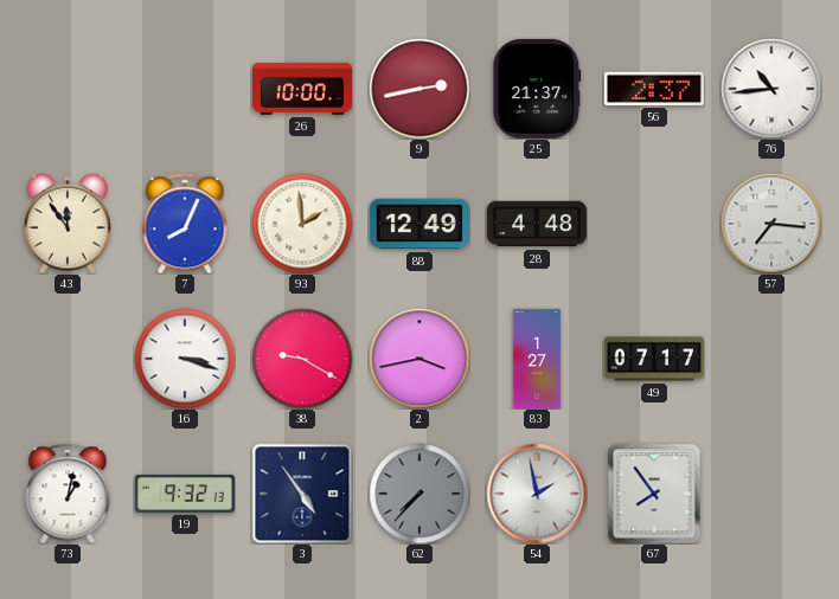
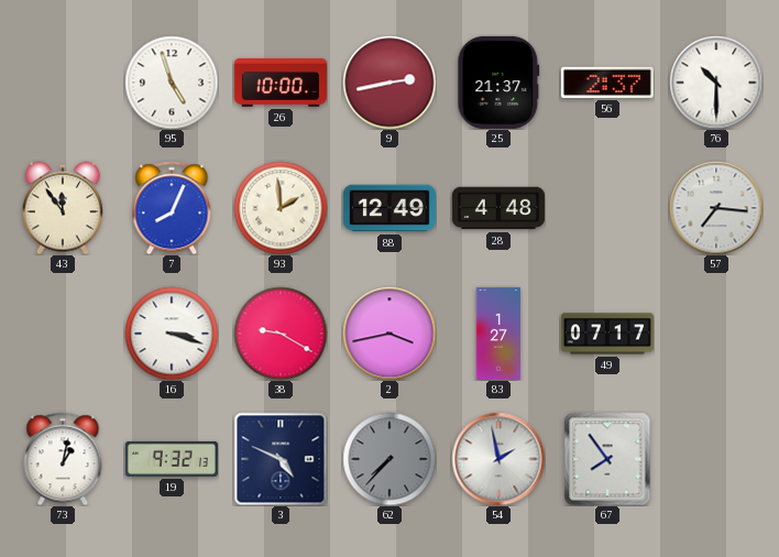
95: none -> 4:57 (172, 83)
76: 10:44 -> 10:30 (716, 83)
3: 4:54 -> 4:49 (281, 459)
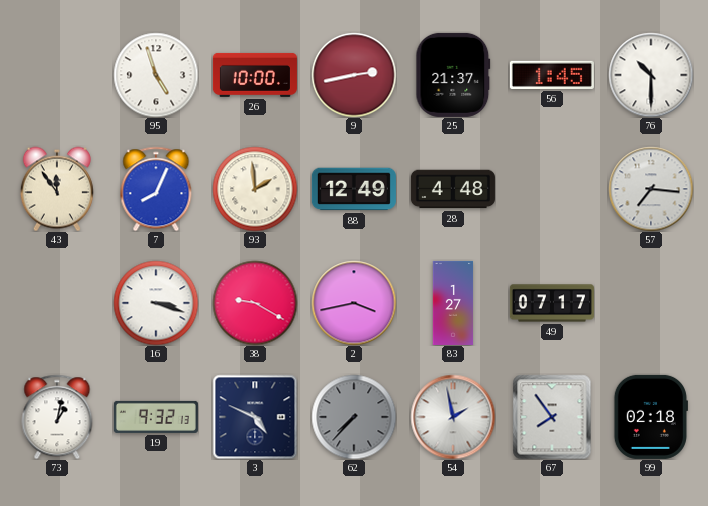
56: 2:37 -> 1:45 (552, 75)
99: none -> 02:18 (651, 417)
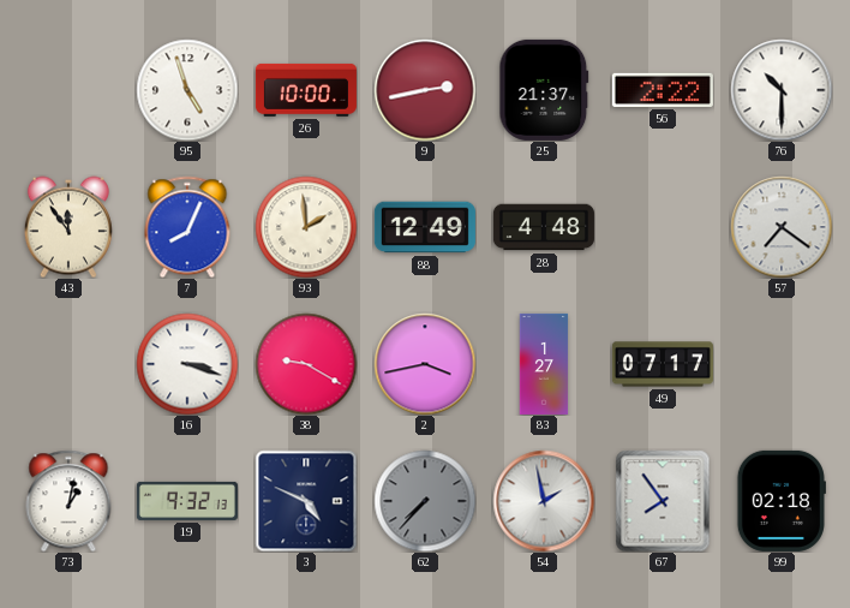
56: 1:45 -> 2:22 (663, 90)
57: 7:16 -> 7:21 (782, 227)
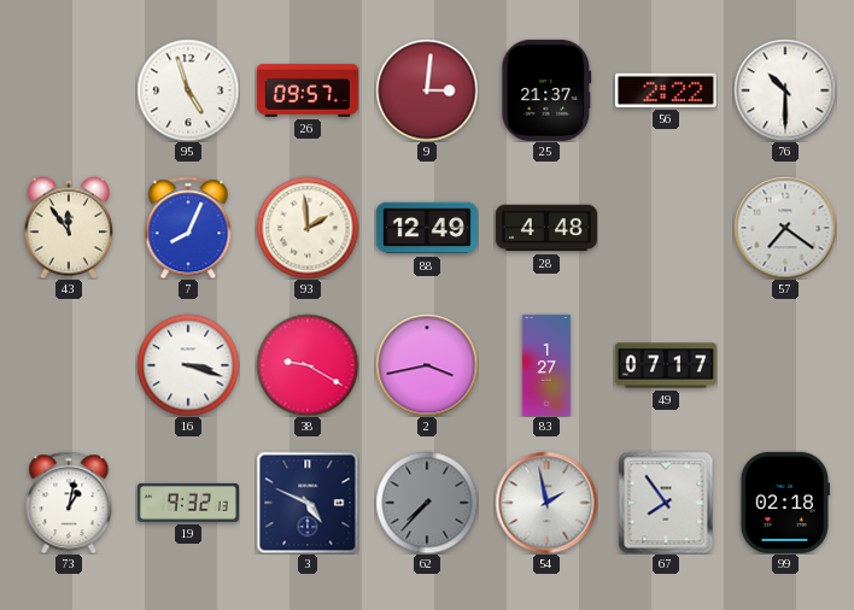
26: 10:00 -> 09:57 (308, 90)
9: 2:43 -> 3:01 (427, 90)
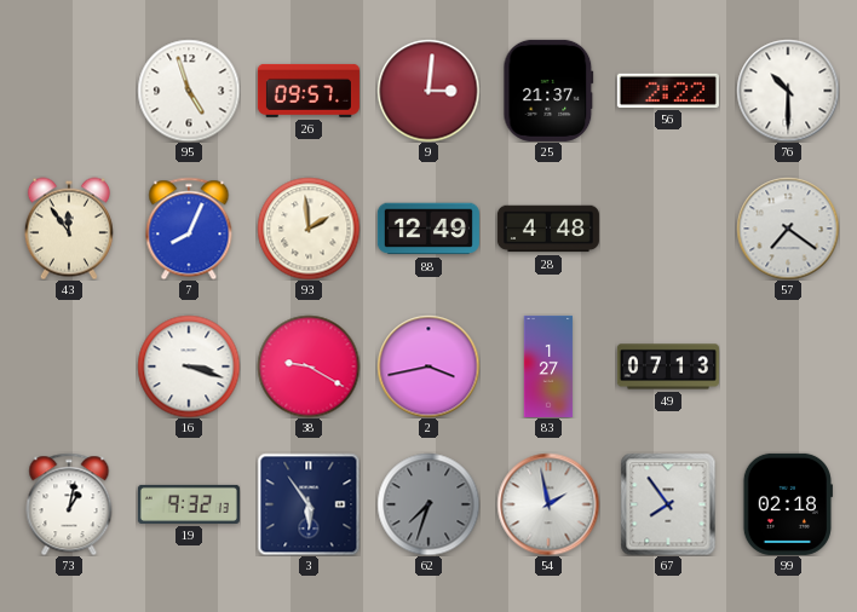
49: 07:17 -> 07:13 (668, 366)
3: 4:49 -> 5:54 (309, 504)
62: 7:37 -> 7:33 (428, 504)
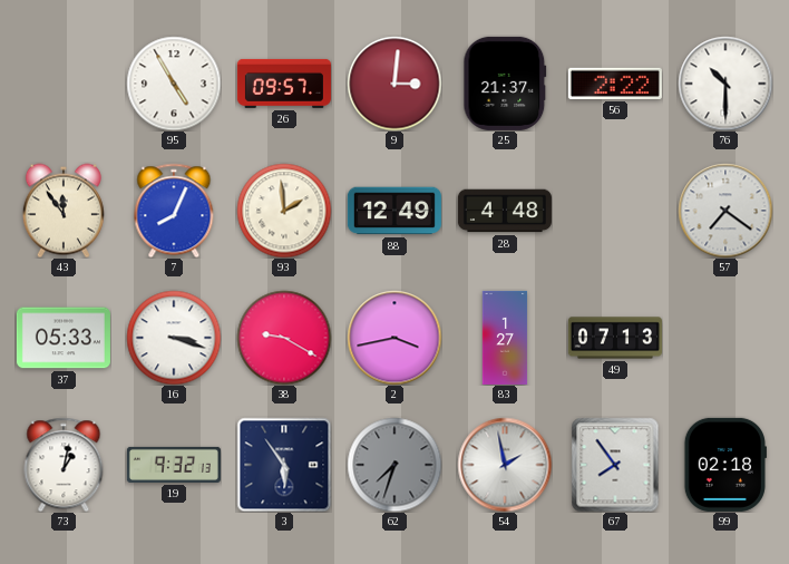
95: 4:57 -> 4:55 (174, 84)
37: none -> 05:33 (64, 338)
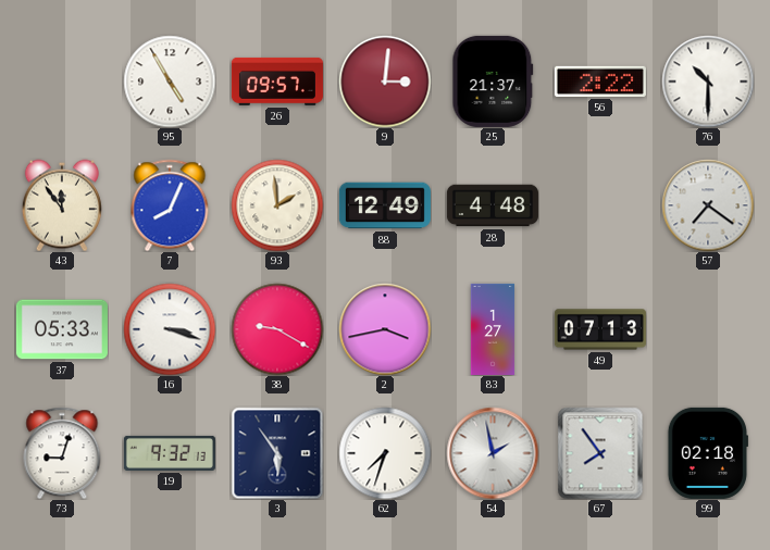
73: 1:02 -> 9:03 (62, 453)
62 dial: grey -> white (385, 453)
